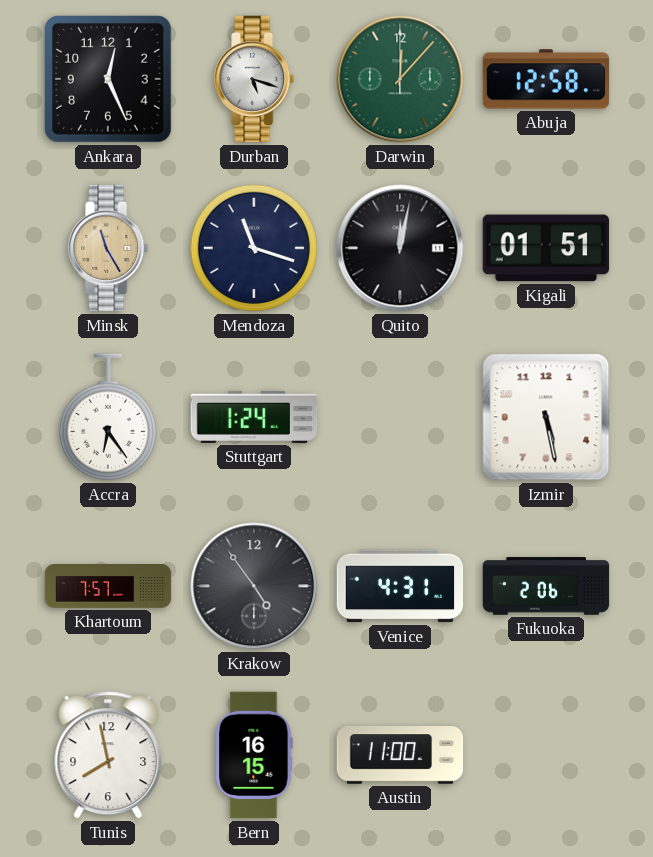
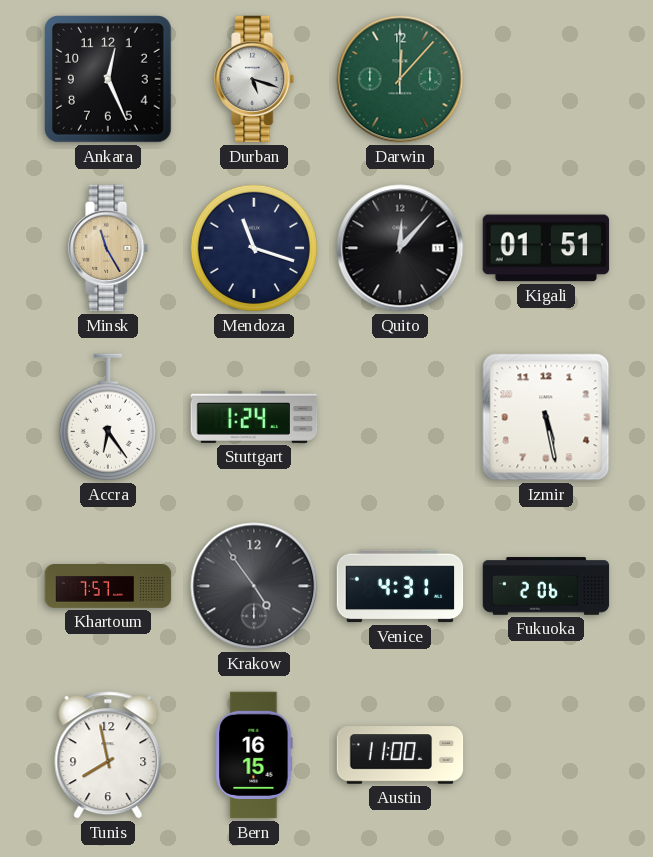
Abuja: 12:58 -> none (546, 79)
Quito: 12:02 -> 12:07 (400, 248)
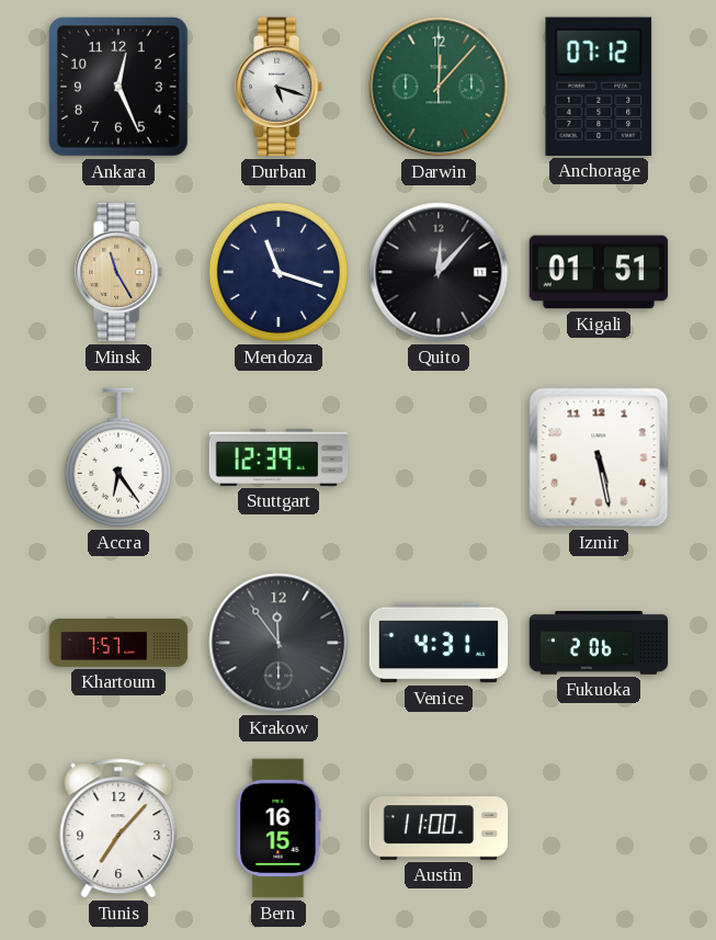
Anchorage: none -> 07:12 (599, 87)
Stuttgart: 1:24 -> 12:39 (279, 457)
Krakow: 4:54 -> 11:54 (279, 643)
Tunis: 7:58 -> 7:07 (118, 828)
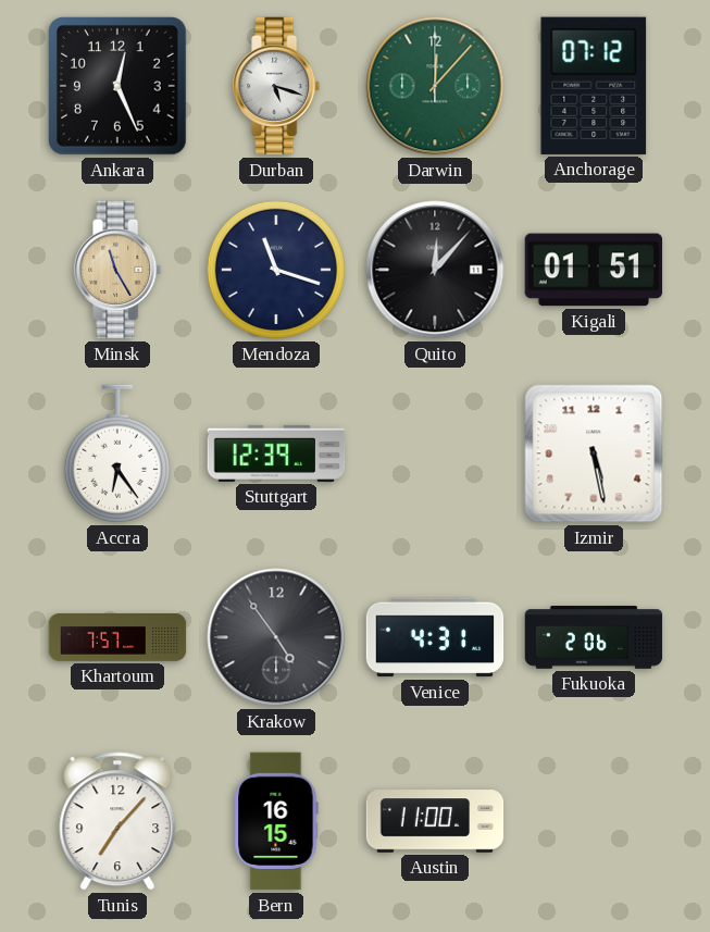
Krakow: 11:54 -> 4:54 (276, 637)
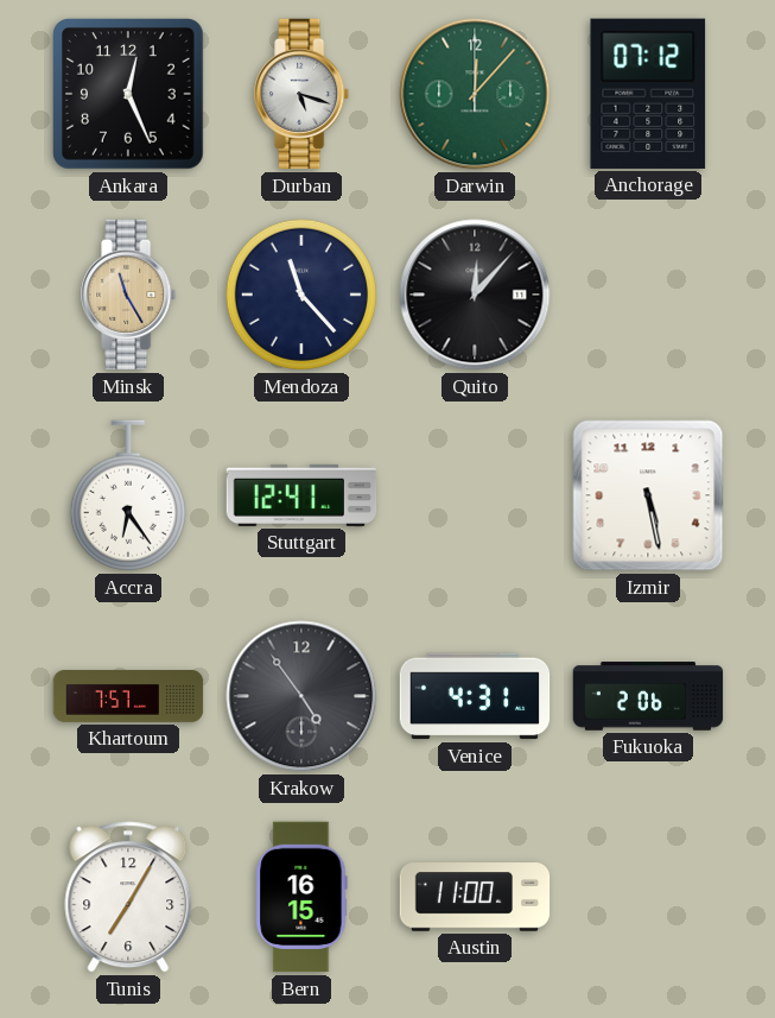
Mendoza: 11:18 -> 11:23 (301, 295)
Kigali: 01:51 -> none (594, 270)
Stuttgart: 12:39 -> 12:41 (301, 495)
Tunis: 7:07 -> 7:05 (128, 897)
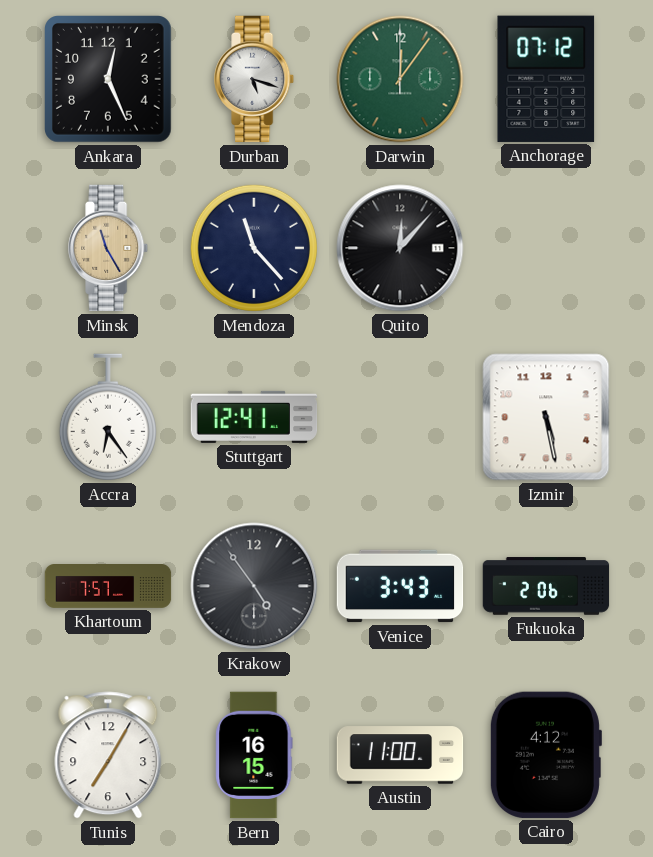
Darwin: 12:07 -> 12:06 (400, 79)
Venice: 4:31 -> 3:43 (400, 586)
Cairo: none -> 4:12 (545, 755)
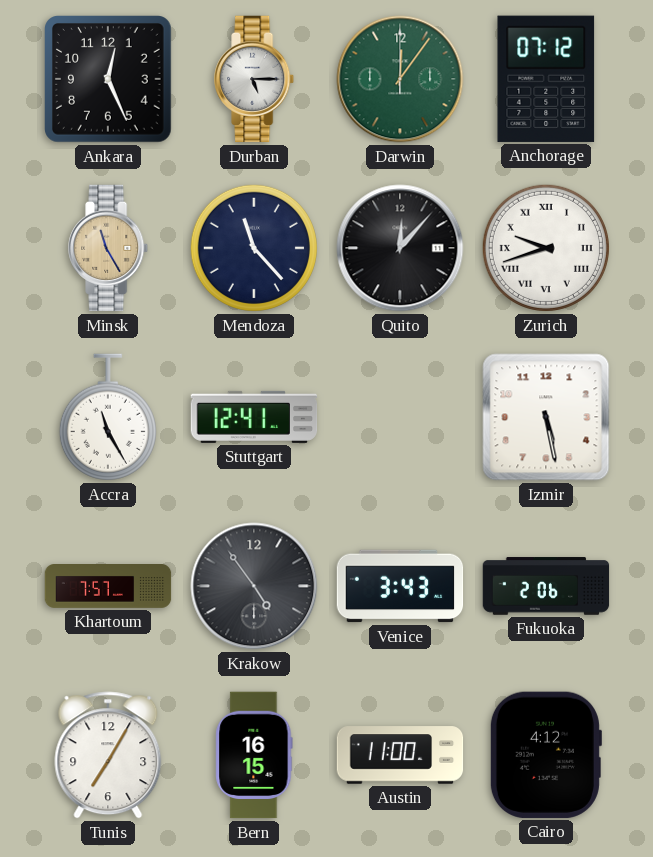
Durban: 5:18 -> 5:15 (255, 79)
Zurich: none -> 9:42 (546, 248)
Accra: 6:24 -> 11:25 (108, 417)
